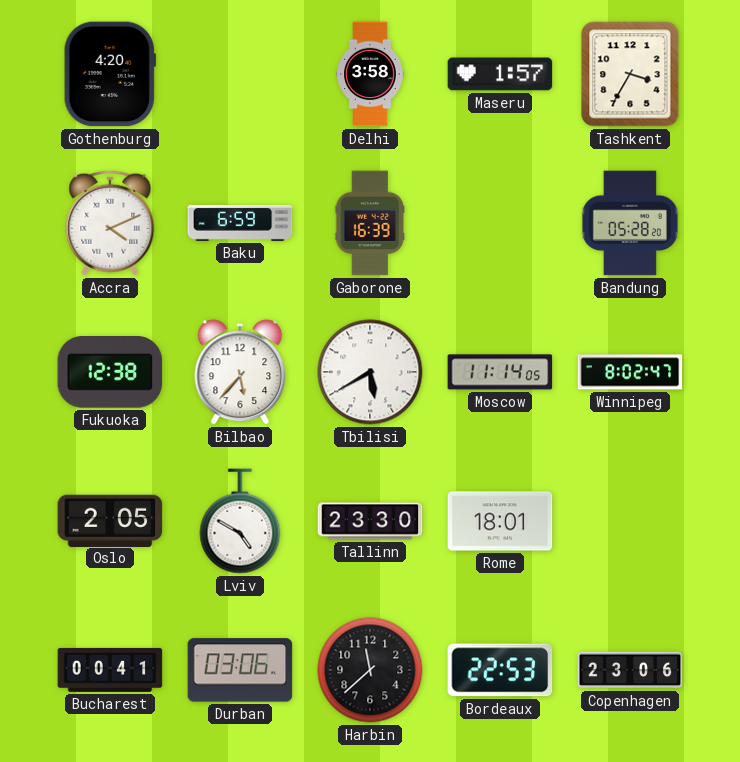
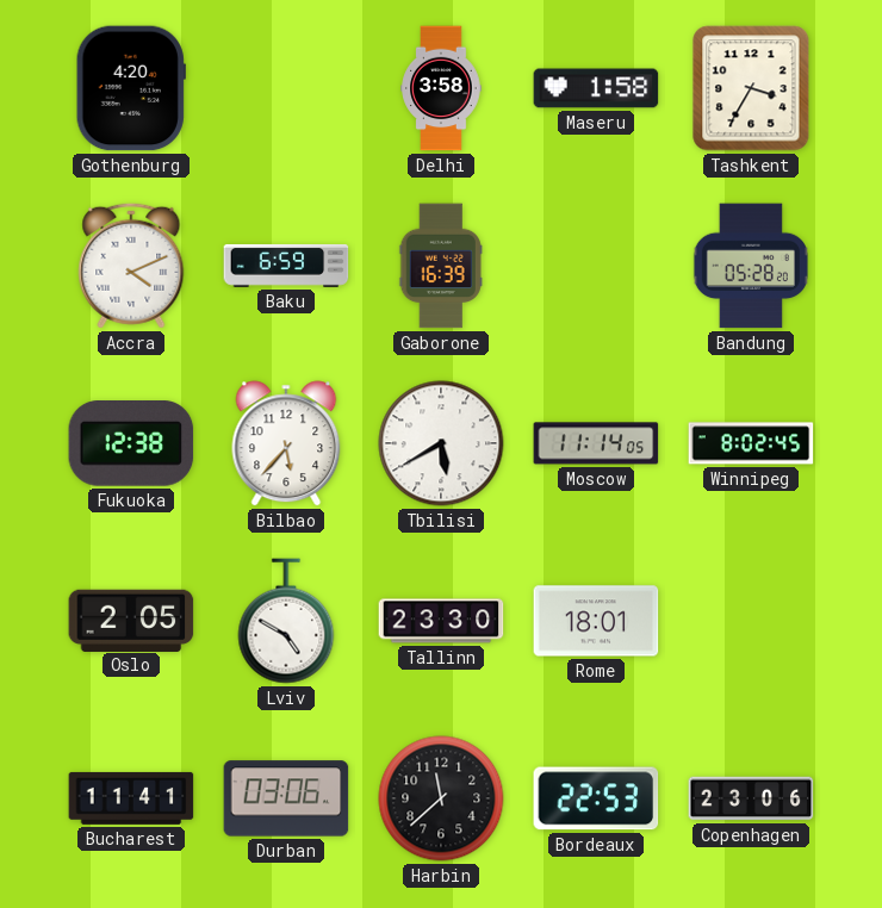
Maseru: 1:57 -> 1:58 (596, 88)
Winnipeg: 8:02:47 -> 8:02:45 (751, 443)
Bucharest: 00:41 -> 11:41 (131, 798)
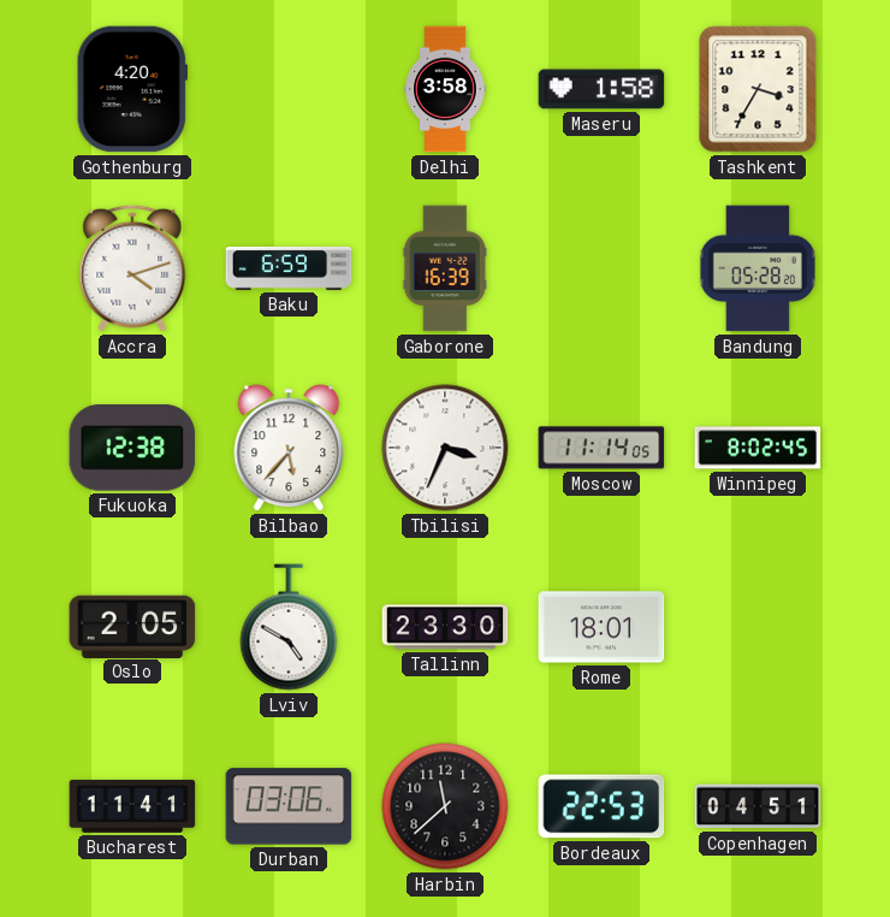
Accra: 4:11 -> 4:12 (132, 268)
Tbilisi: 5:40 -> 3:34 (445, 448)
Copenhagen: 23:06 -> 04:51 (758, 806)
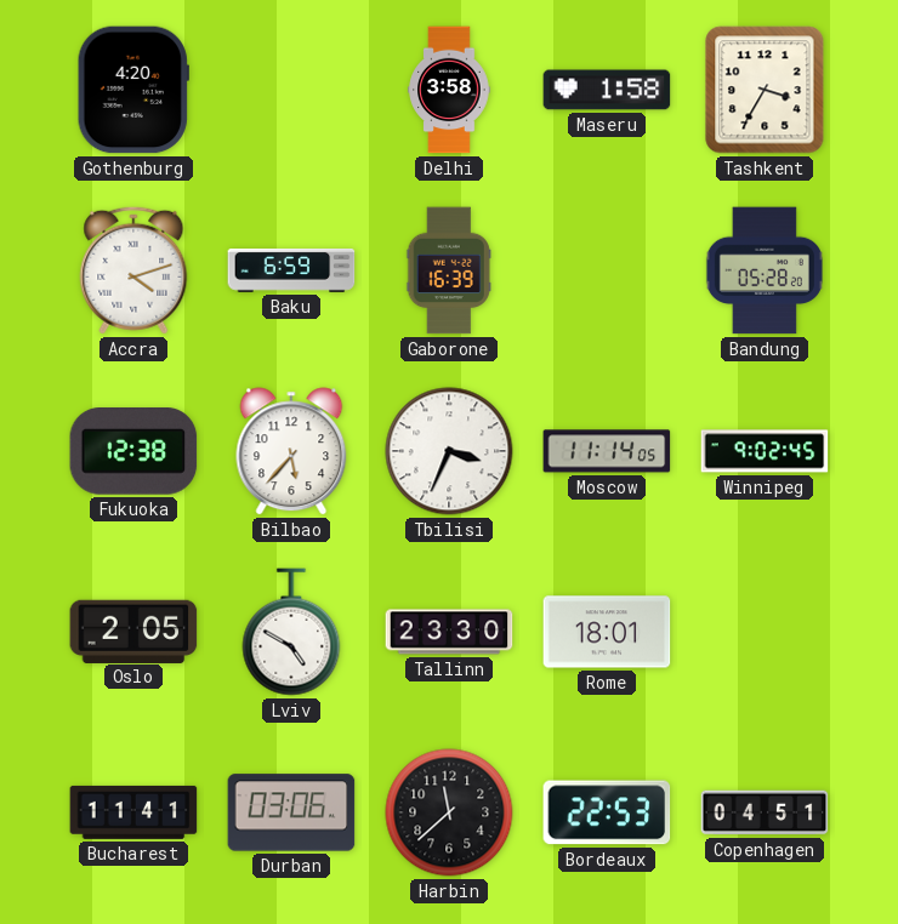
Winnipeg: 8:02 -> 9:02 (765, 451)
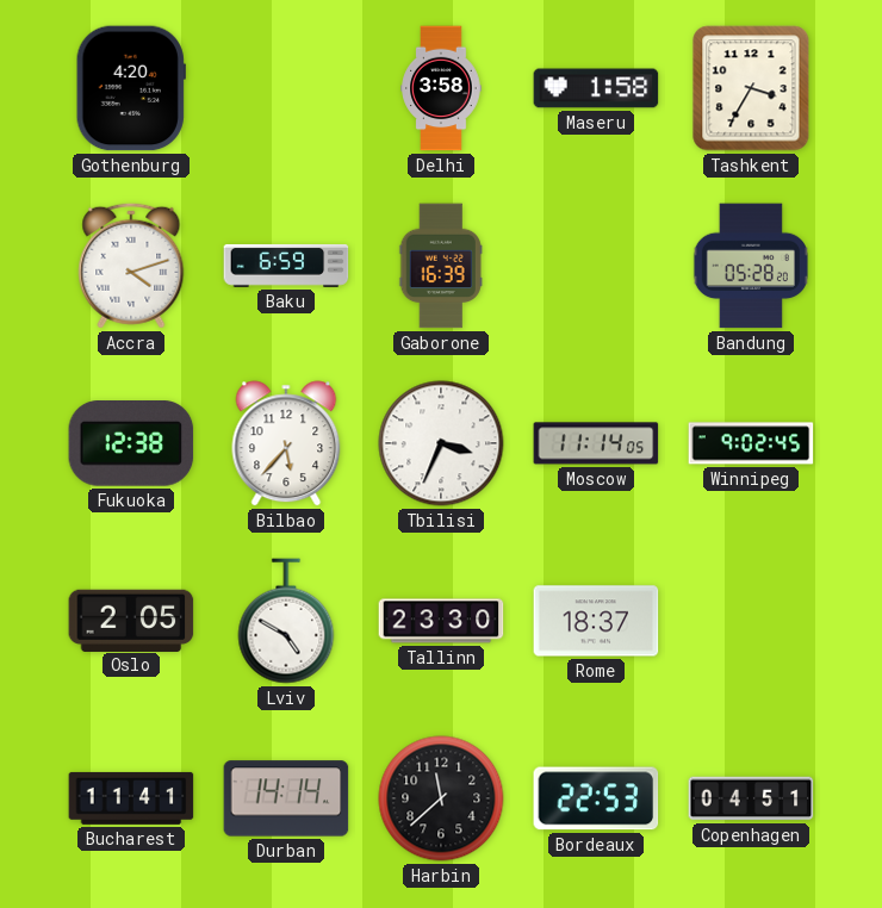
Rome: 18:01 -> 18:37 (596, 621)
Durban: 03:06 -> 14:14 (286, 798)
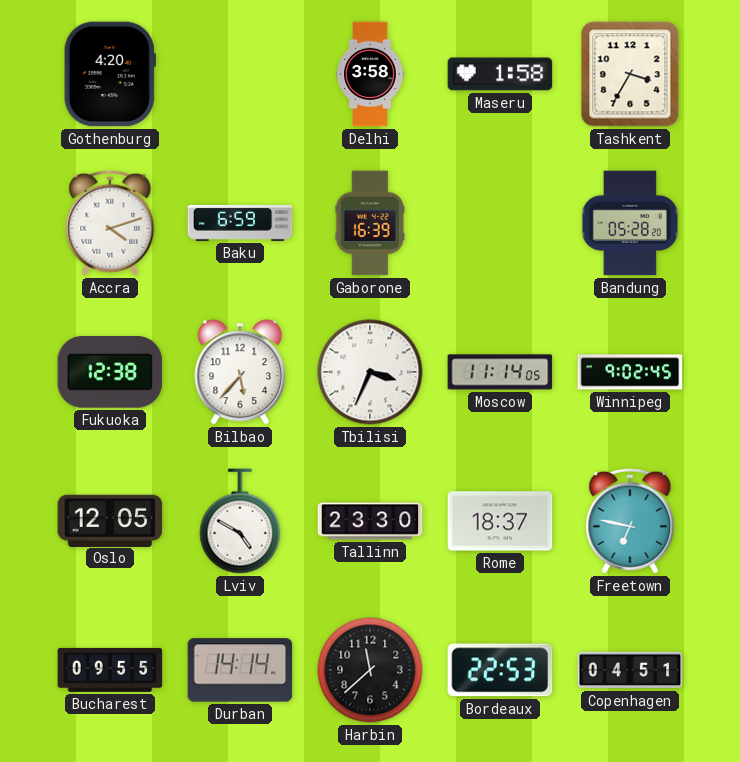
Oslo: 2:05 -> 12:05 (110, 520)
Freetown: none -> 6:47 (630, 521)
Bucharest: 11:41 -> 09:55 (110, 670)
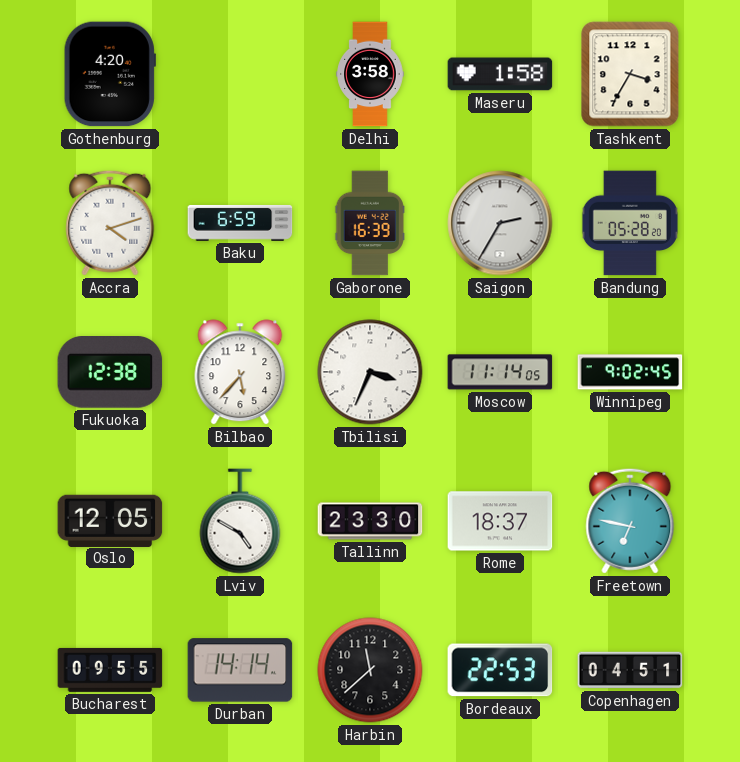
Saigon: none -> 2:35 (500, 223)
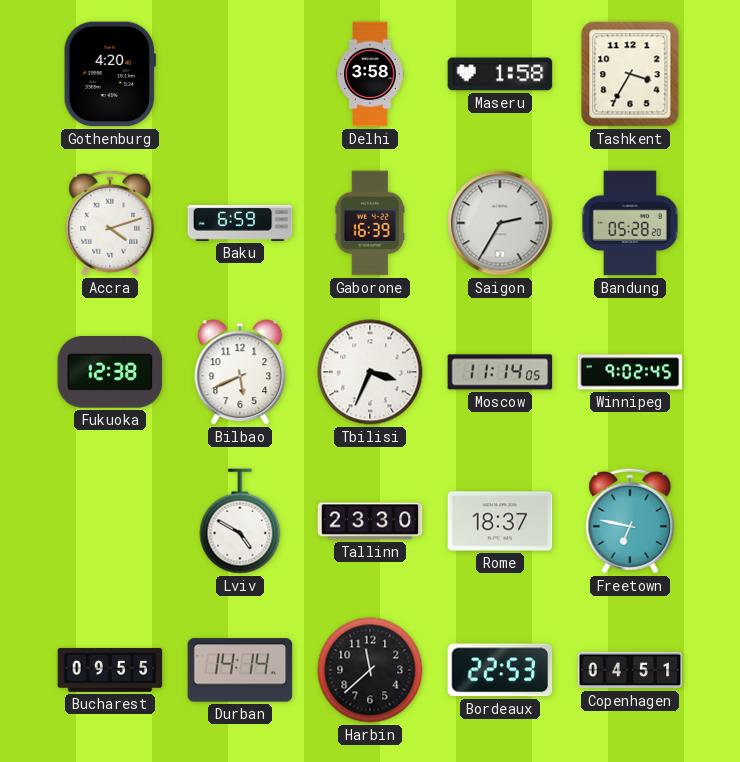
Bilbao: 5:37 -> 5:41 (240, 372)
Oslo: 12:05 -> none (110, 520)
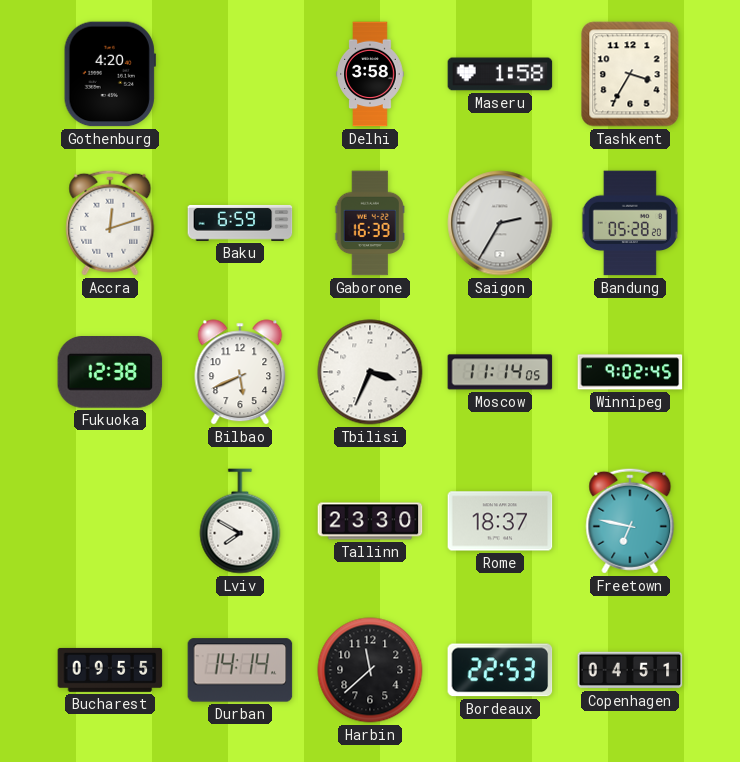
Accra: 4:12 -> 12:12 (110, 223)
Lviv: 4:50 -> 7:50 (240, 521)
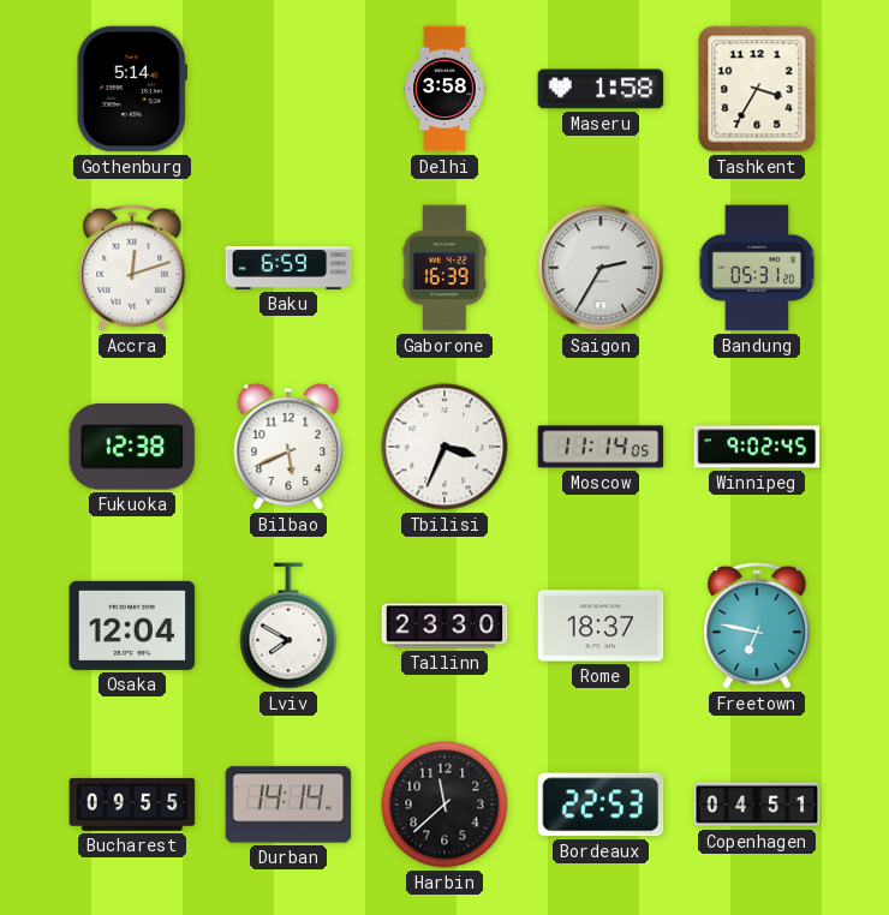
Gothenburg: 4:20 -> 5:14 (132, 89)
Bandung: 05:28 -> 05:31 (757, 268)
Osaka: none -> 12:04 (132, 626)
